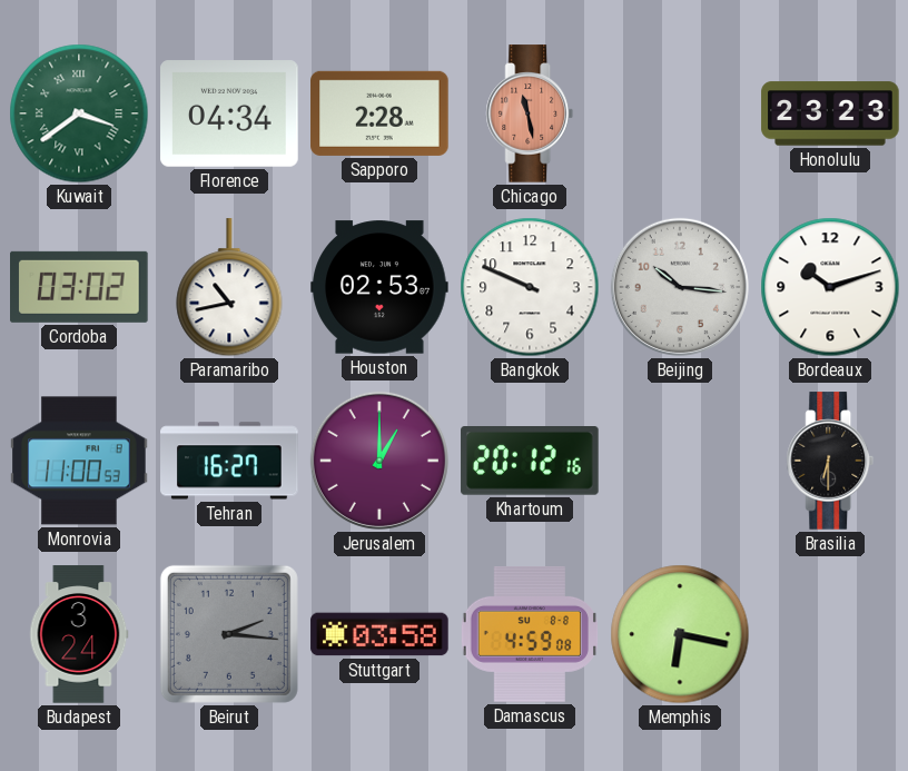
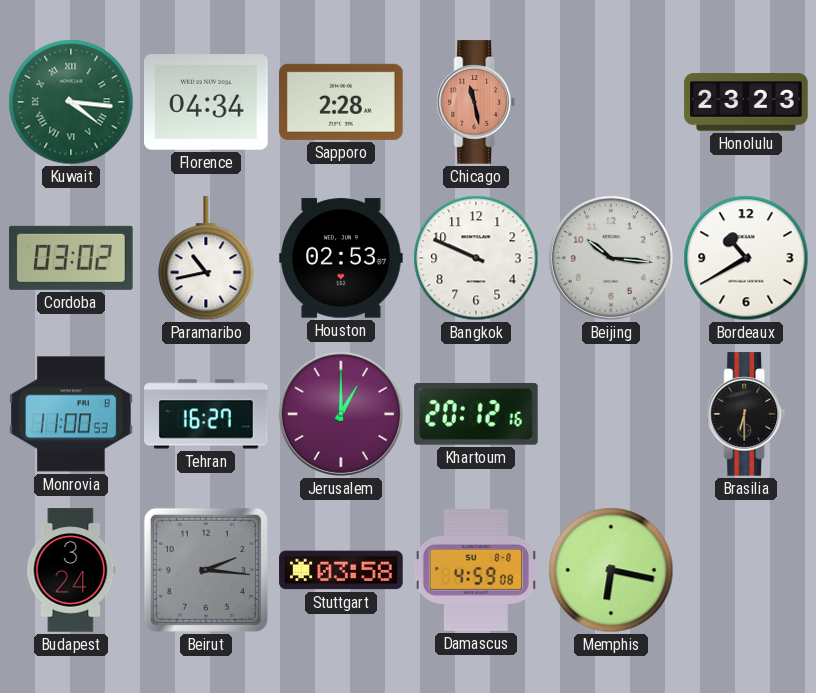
Kuwait: 3:39 -> 4:16 (71, 102)
Bordeaux: 10:12 -> 10:40 (746, 258)
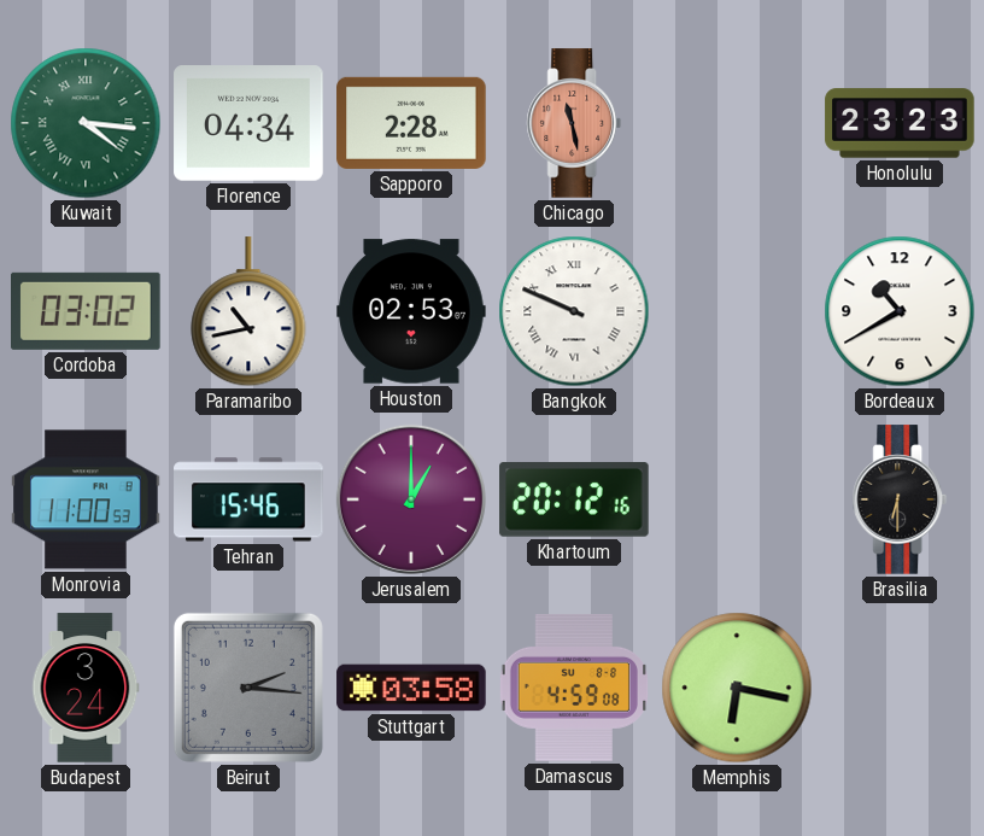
Bangkok numerals: Arabic -> Roman (574, 311)
Beijing: 10:16 -> none (611, 258)
Tehran: 16:27 -> 15:46 (248, 499)
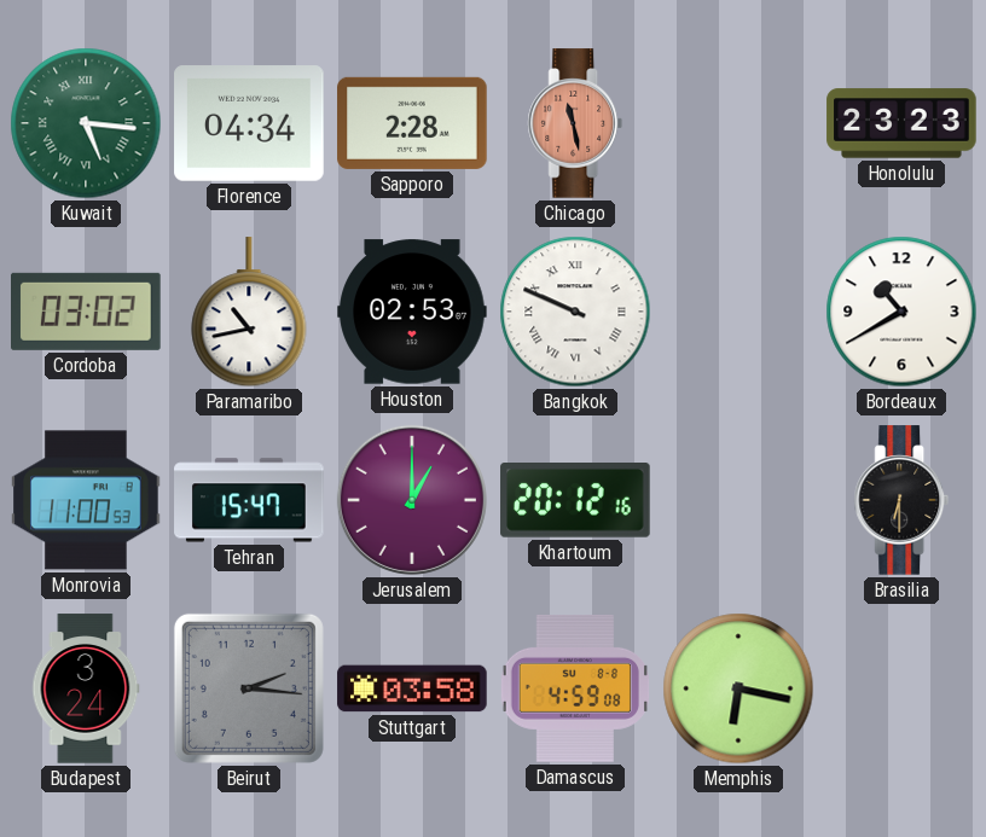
Kuwait: 4:16 -> 5:16 (86, 123)
Tehran: 15:46 -> 15:47 (249, 500)
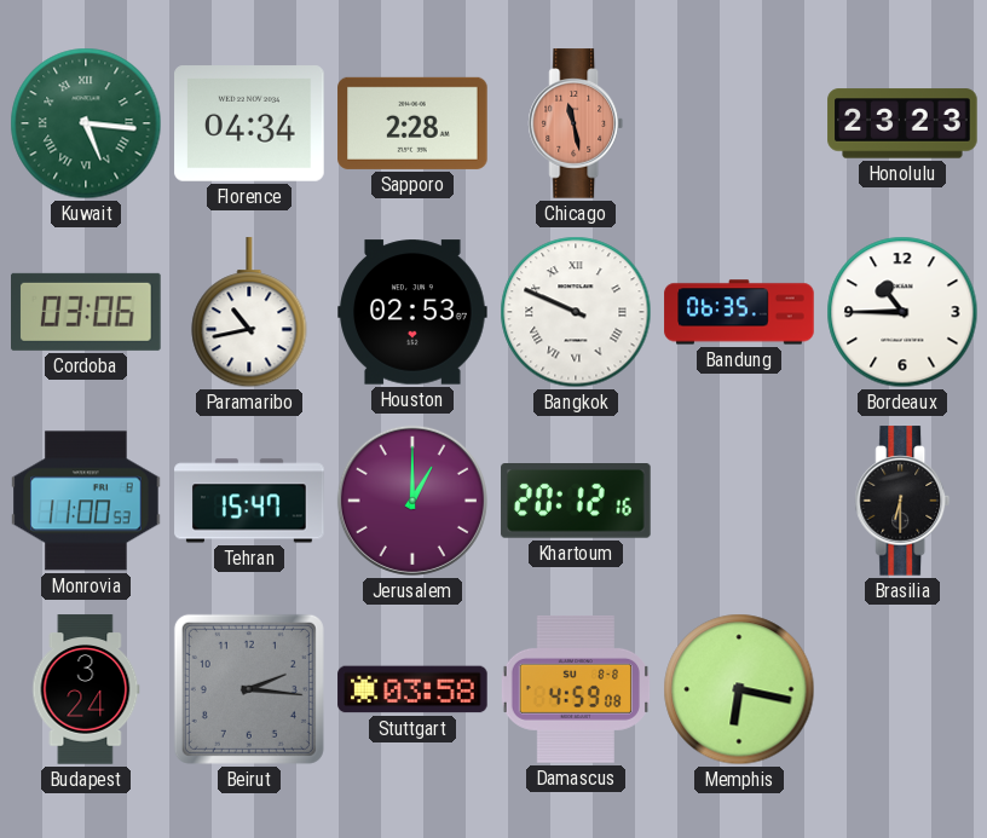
Cordoba: 03:02 -> 03:06 (87, 312)
Bandung: none -> 06:35 (739, 312)
Bordeaux: 10:40 -> 10:45 (902, 312)
